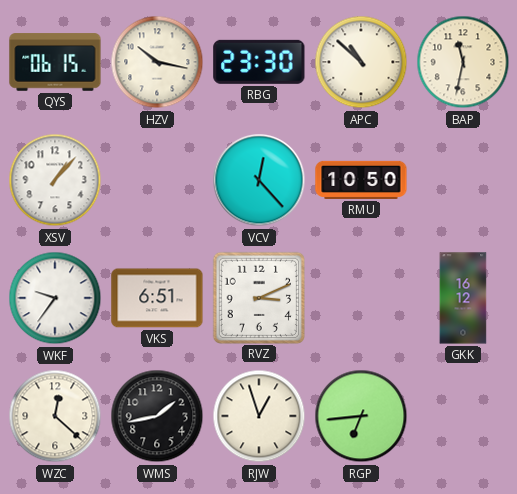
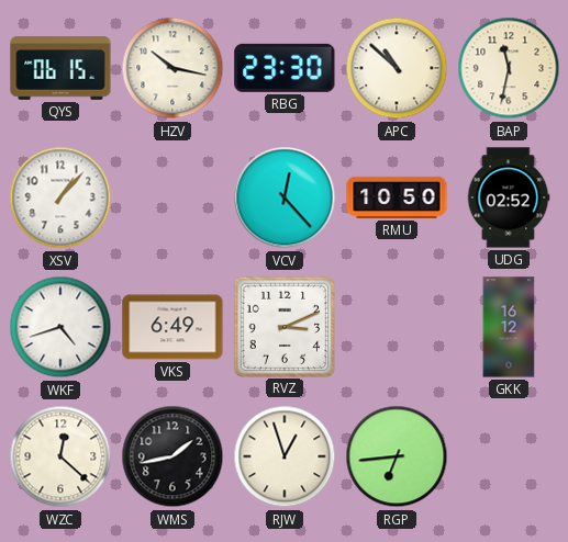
UDG: none -> 02:52 (509, 197)
WKF: 9:36 -> 4:42 (60, 327)
VKS: 6:51 -> 6:49 (172, 327)
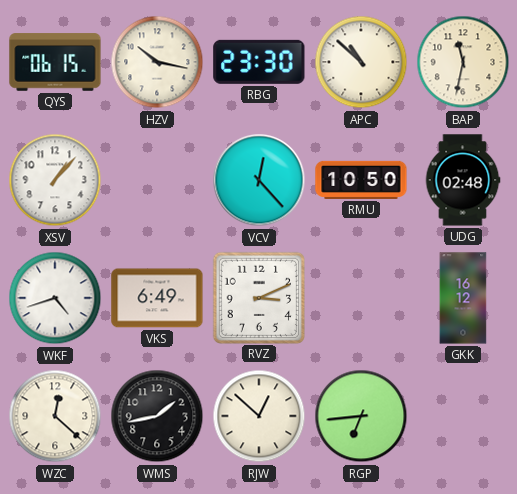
UDG: 02:52 -> 02:48 (463, 180)
RJW: 12:57 -> 12:52 (259, 416)
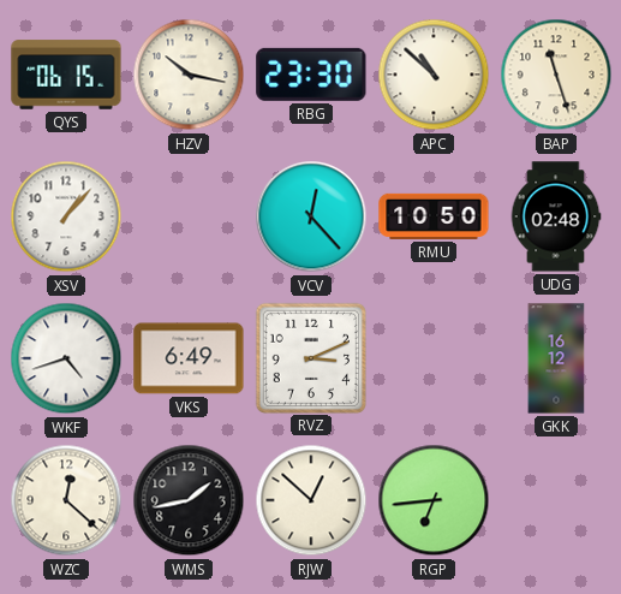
BAP: 11:32 -> 11:27 (556, 75)
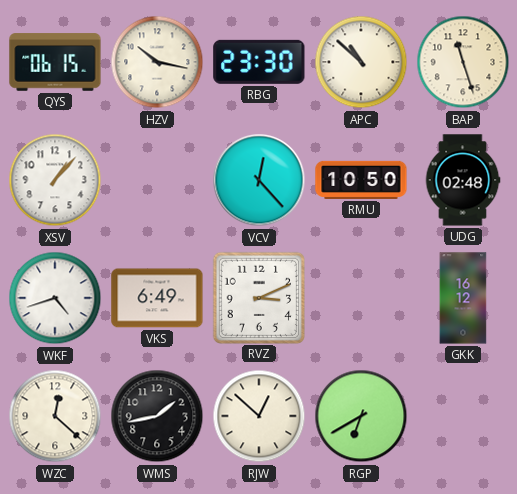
RGP: 6:44 -> 6:40 (361, 416)
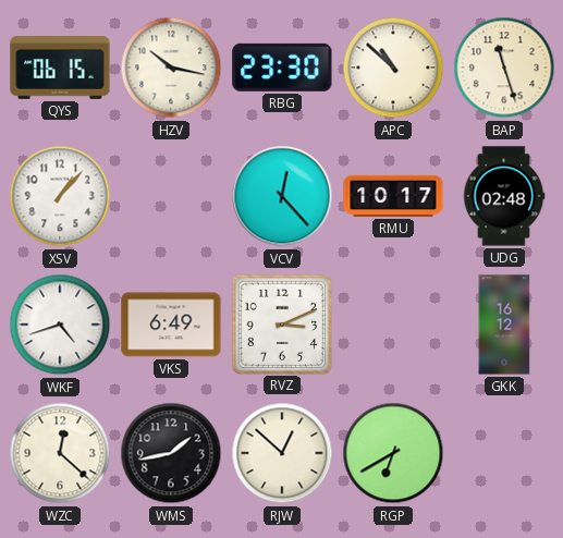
RMU: 10:50 -> 10:17 (393, 196)
